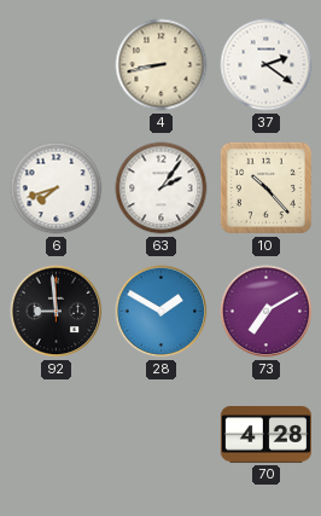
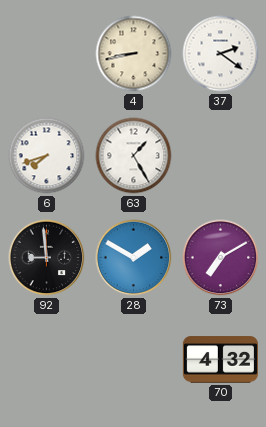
63: 2:06 -> 1:25 (134, 156)
10: 10:23 -> none (265, 187)
70: 4:28 -> 4:32 (220, 360)
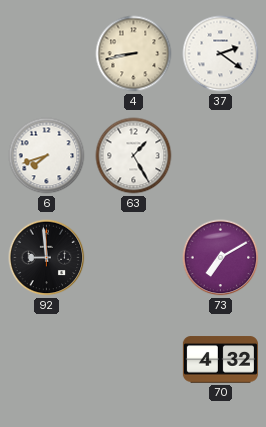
28: 1:50 -> none (134, 258)
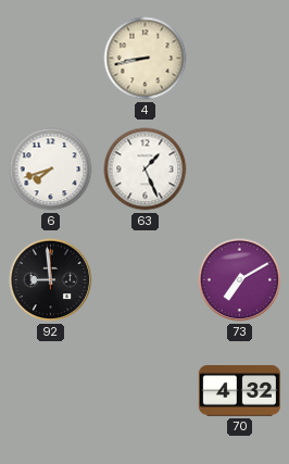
37: 2:21 -> none (221, 54)
63: 1:25 -> 1:26 (146, 170)
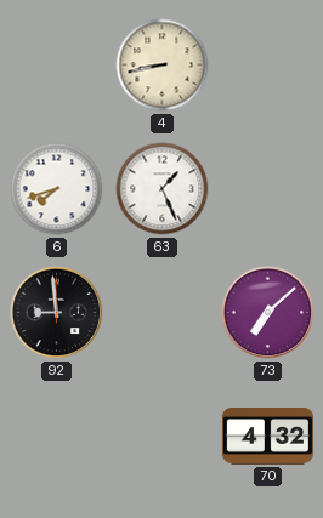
73: 7:10 -> 7:08 (268, 313)
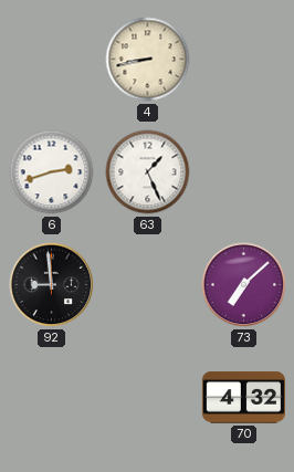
6: 7:42 -> 2:42 (52, 172)
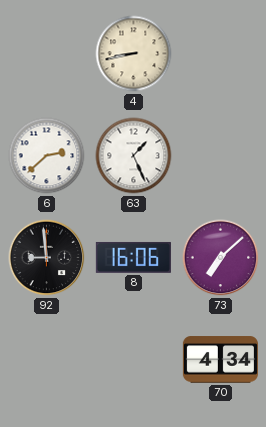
6: 2:42 -> 2:38 (47, 156)
8: none -> 16:06 (133, 257)
70: 4:32 -> 4:34 (220, 360)
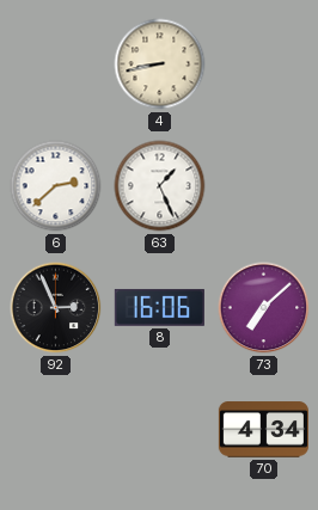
92: 8:59 -> 2:56 (56, 308)
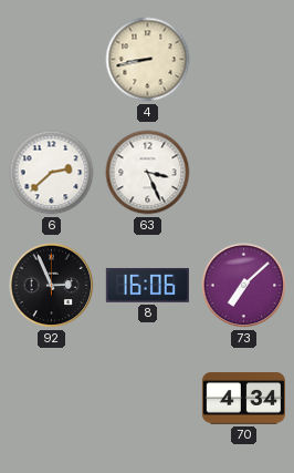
63: 1:26 -> 3:26 (148, 173)
